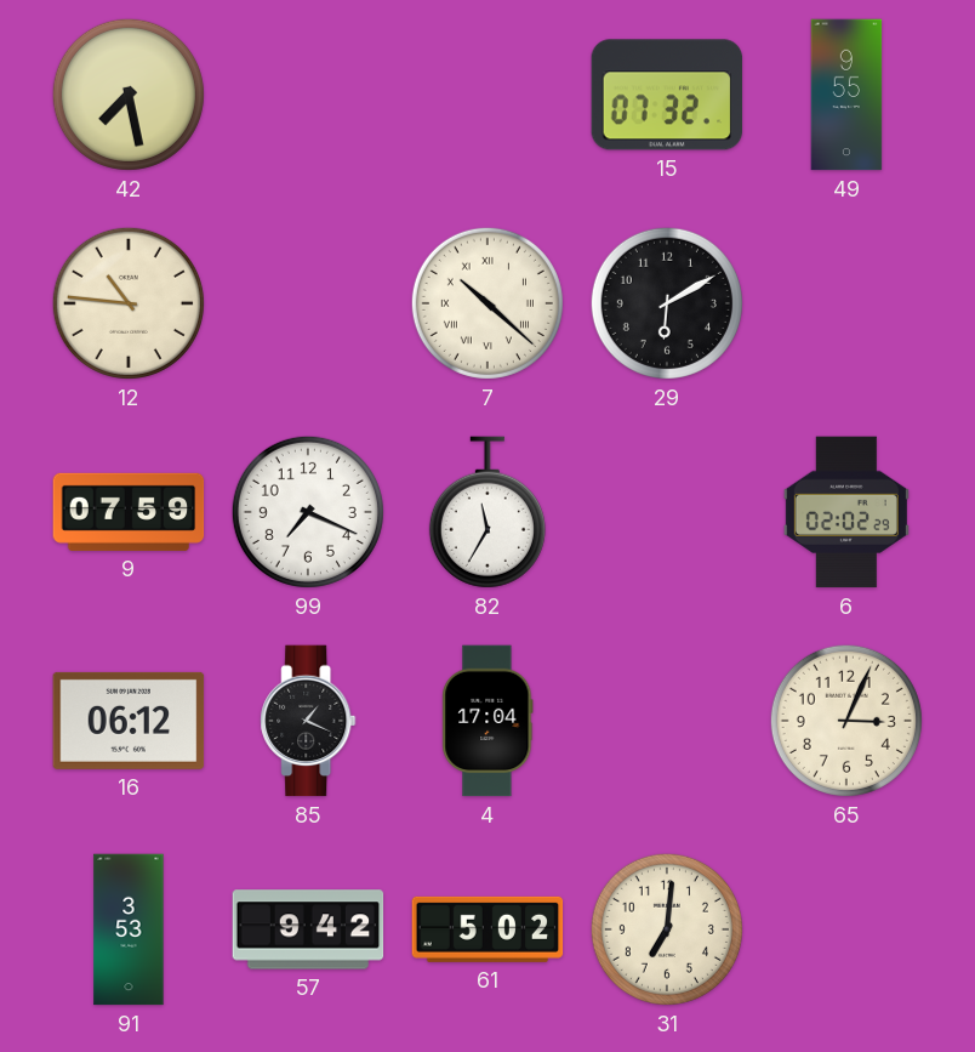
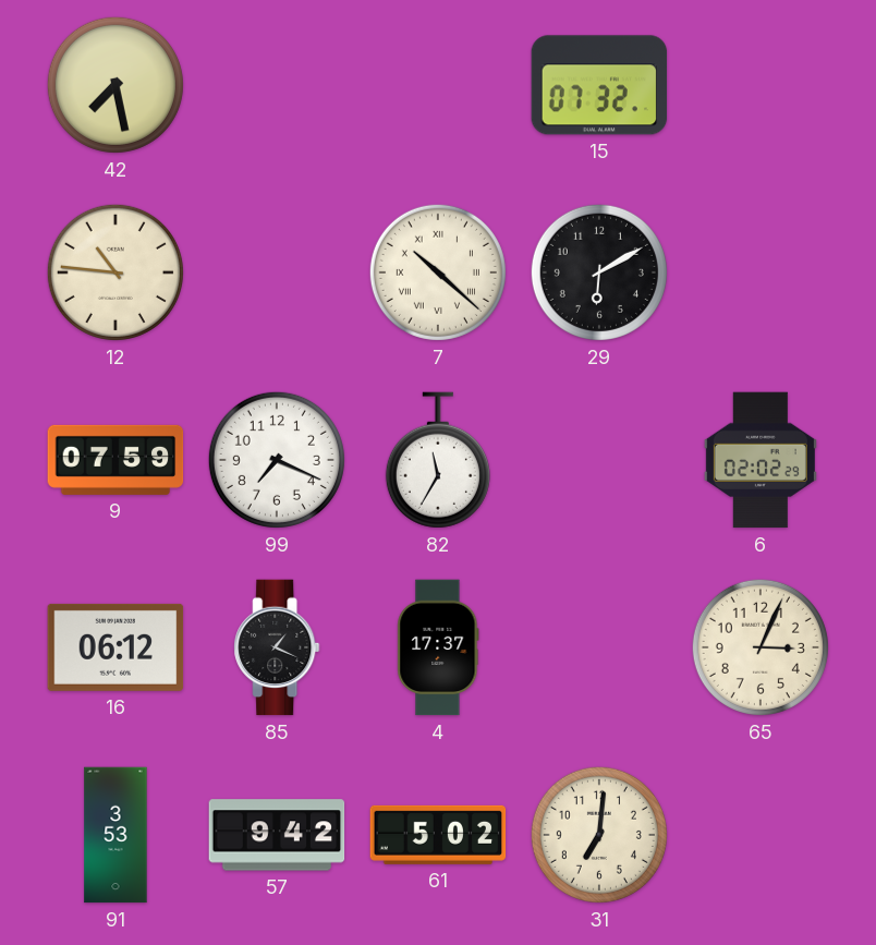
49: 9:55 -> none (846, 95)
4: 17:04 -> 17:37 (438, 647)
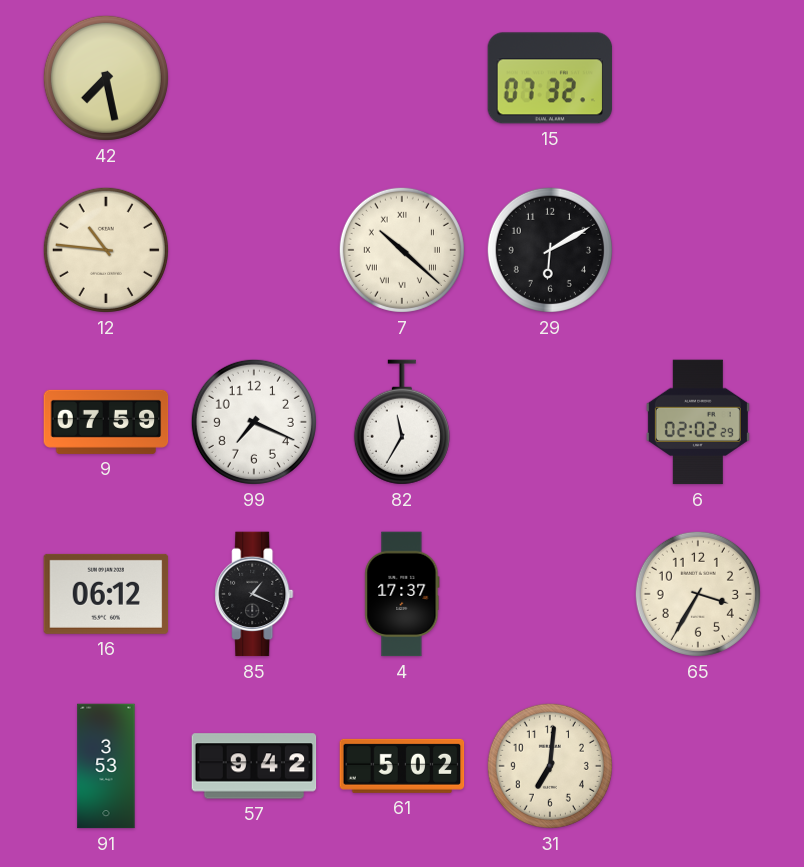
65: 3:04 -> 3:35 (698, 594)
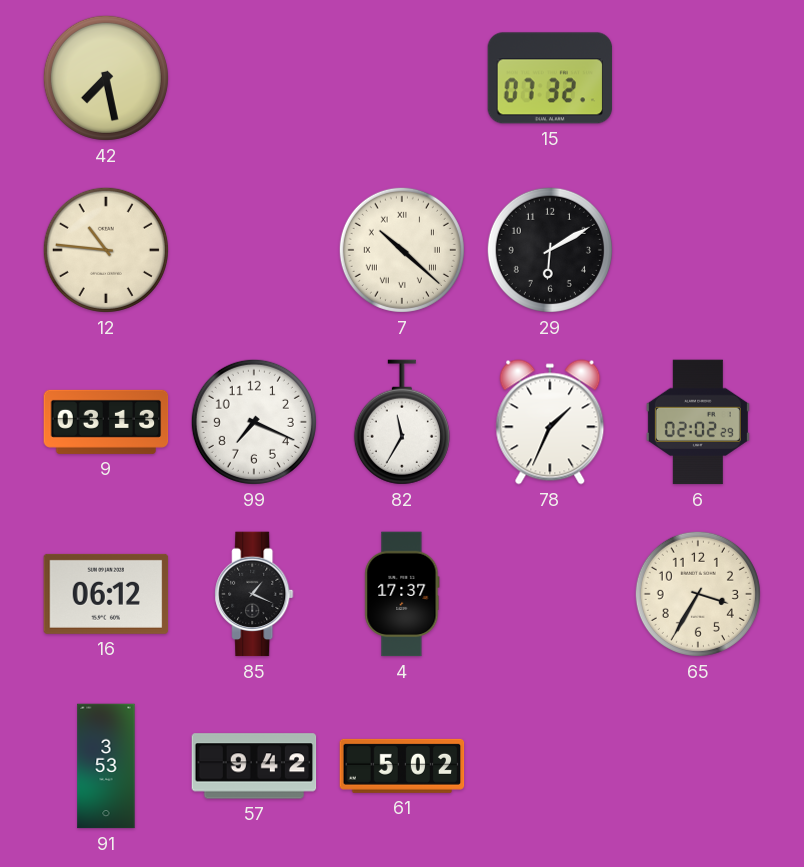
9: 07:59 -> 03:13 (106, 422)
78: none -> 1:34 (550, 422)
31: 7:01 -> none (550, 766)
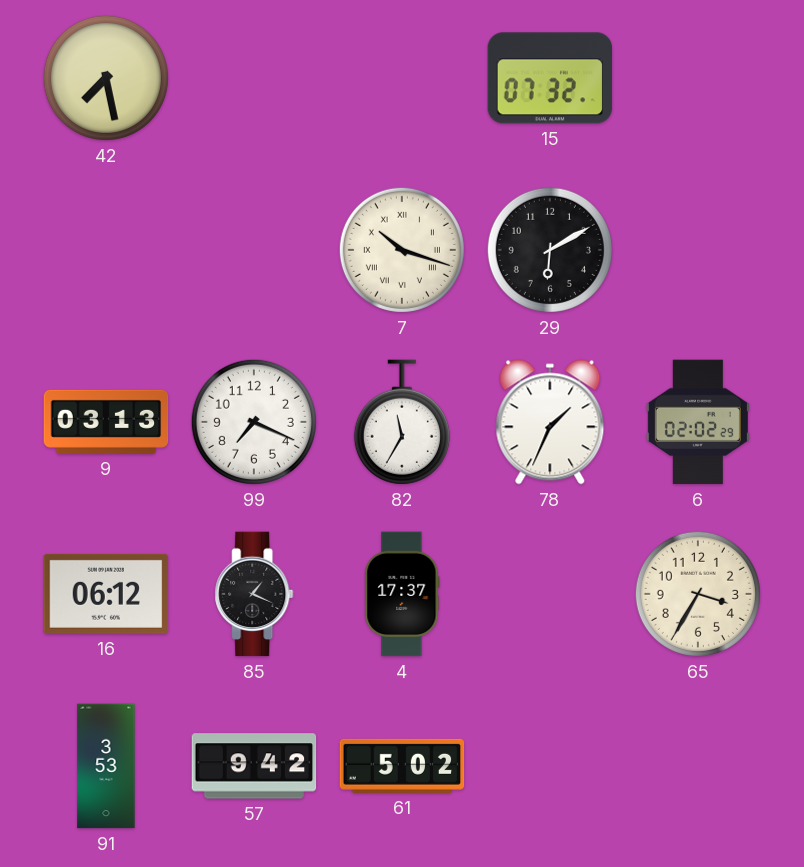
12: 10:46 -> none (106, 250)
7: 10:22 -> 10:18 (402, 250)
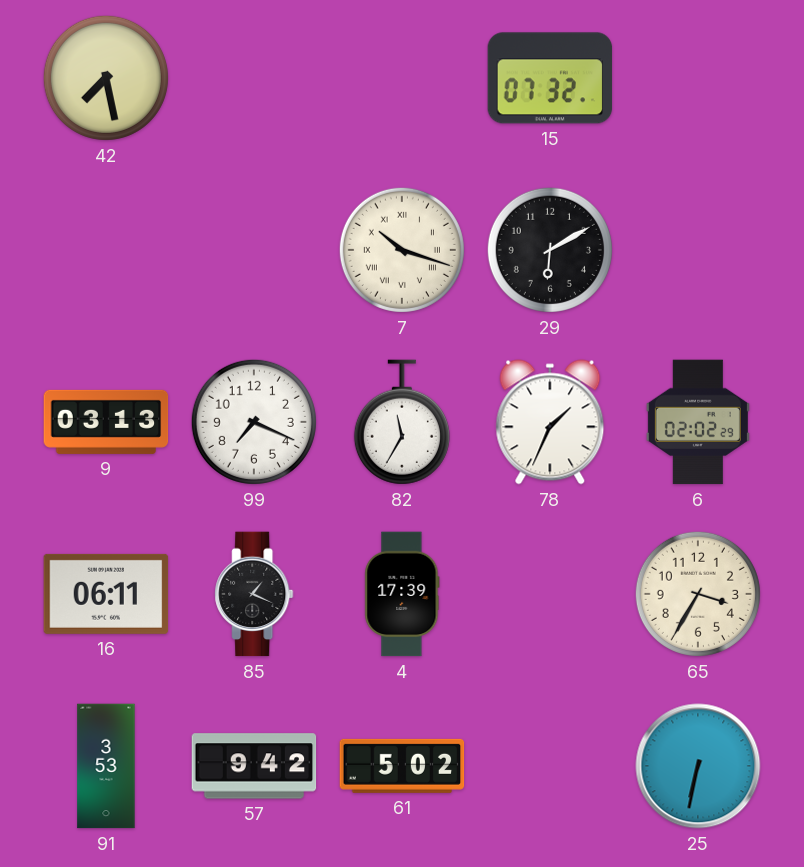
16: 06:12 -> 06:11 (106, 594)
4: 17:37 -> 17:39 (402, 594)
25: none -> 6:32 (698, 766)
